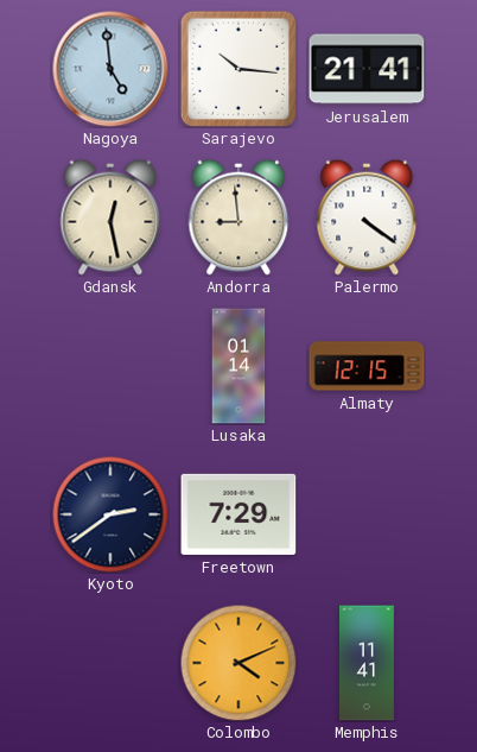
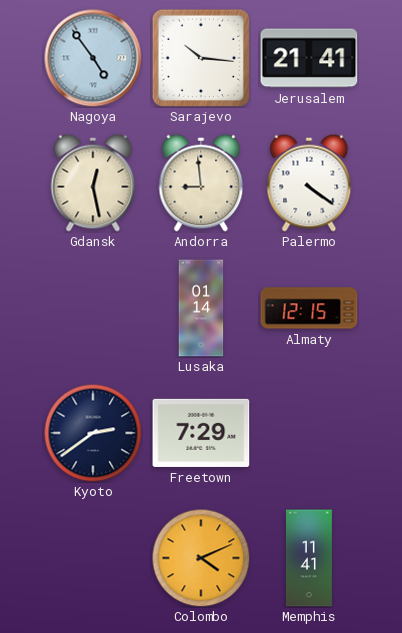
Nagoya: 4:59 -> 4:54 (93, 58)
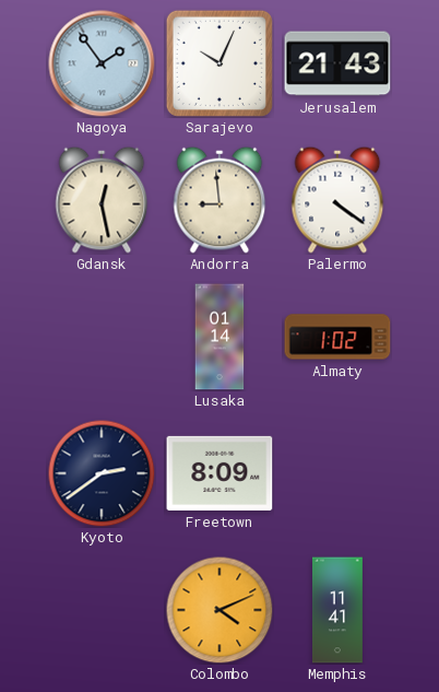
Nagoya: 4:54 -> 1:54 (102, 63)
Sarajevo: 10:16 -> 10:04 (220, 63)
Jerusalem: 21:41 -> 21:43 (337, 63)
Almaty: 12:15 -> 1:02 (337, 337)
Freetown: 7:29 -> 8:09 (220, 473)
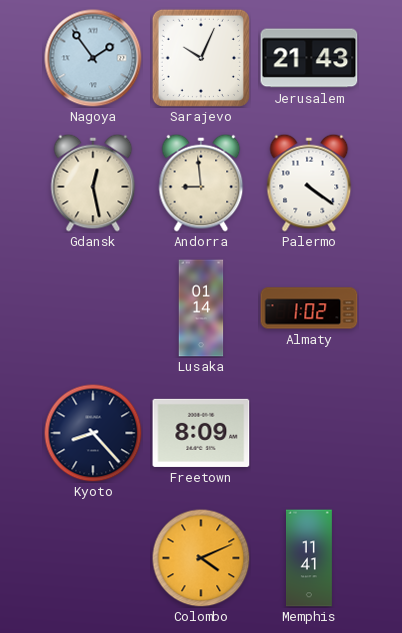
Kyoto: 2:39 -> 8:23 (93, 433)
